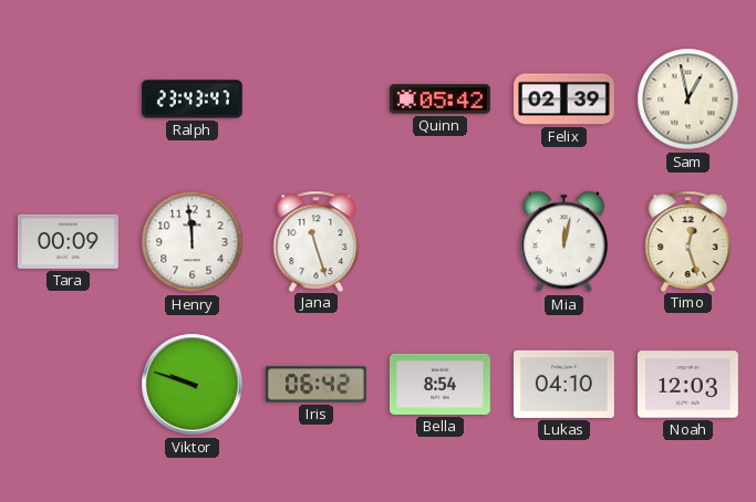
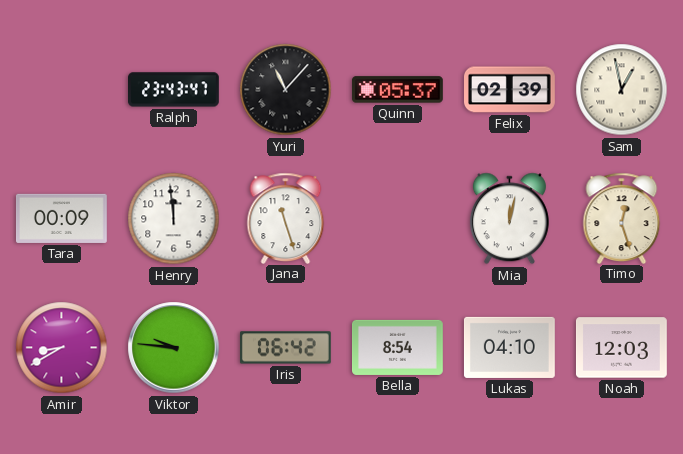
Yuri: none -> 11:07 (286, 90)
Quinn: 05:42 -> 05:37 (397, 90)
Amir: none -> 8:40 (62, 348)
Viktor: 9:48 -> 9:46 (174, 348)
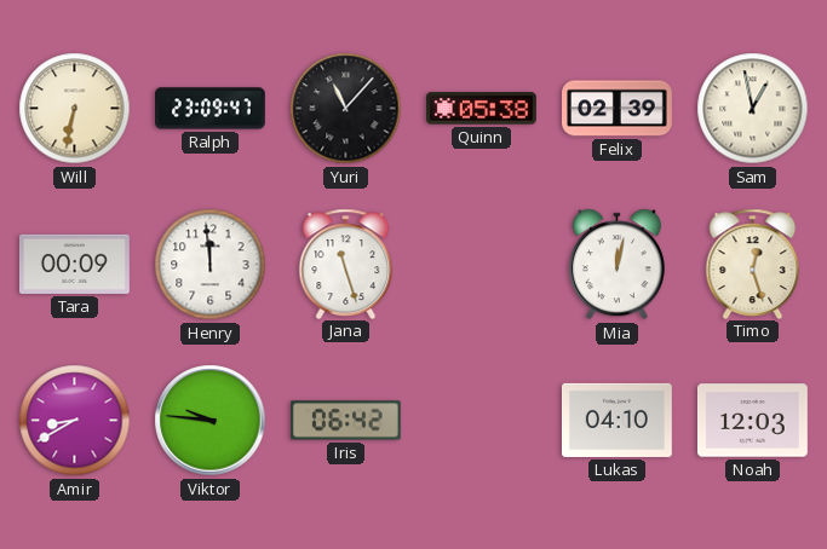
Will: none -> 6:32 (75, 109)
Ralph: 23:43 -> 23:09 (211, 109)
Quinn: 05:37 -> 05:38 (481, 109)
Bella: 8:54 -> none (398, 347)
